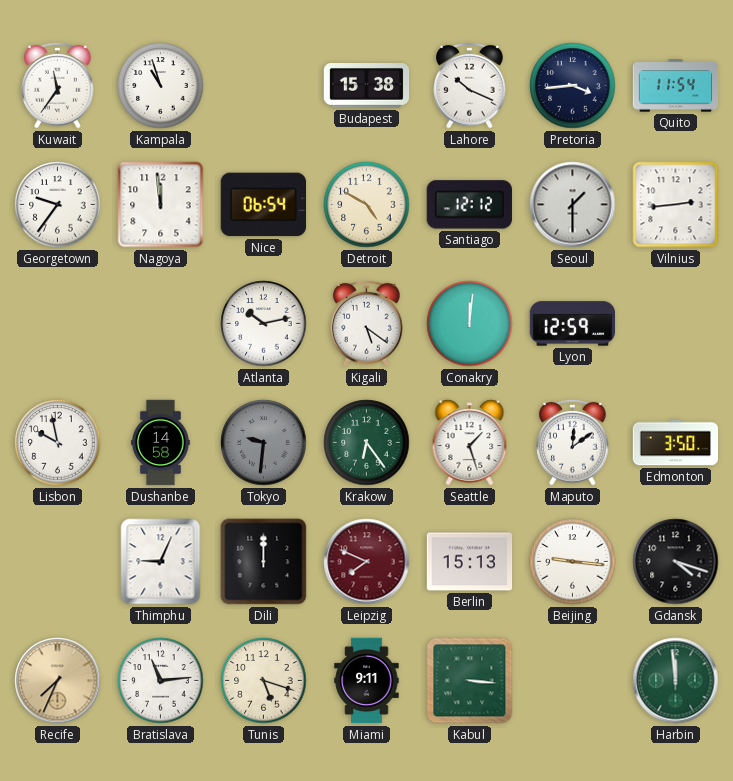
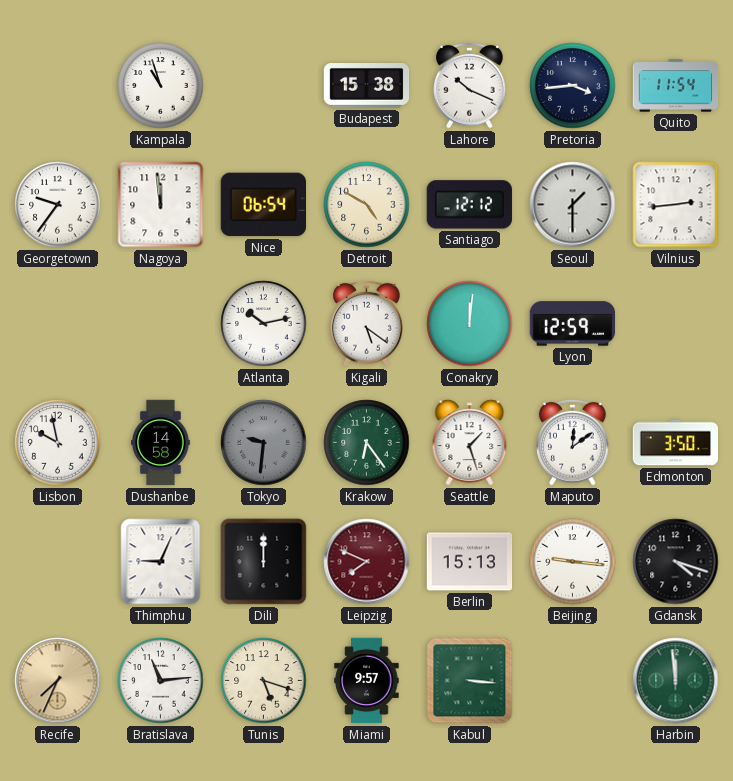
Kuwait: 11:36 -> none (58, 85)
Miami: 9:11 -> 9:57 (367, 681)
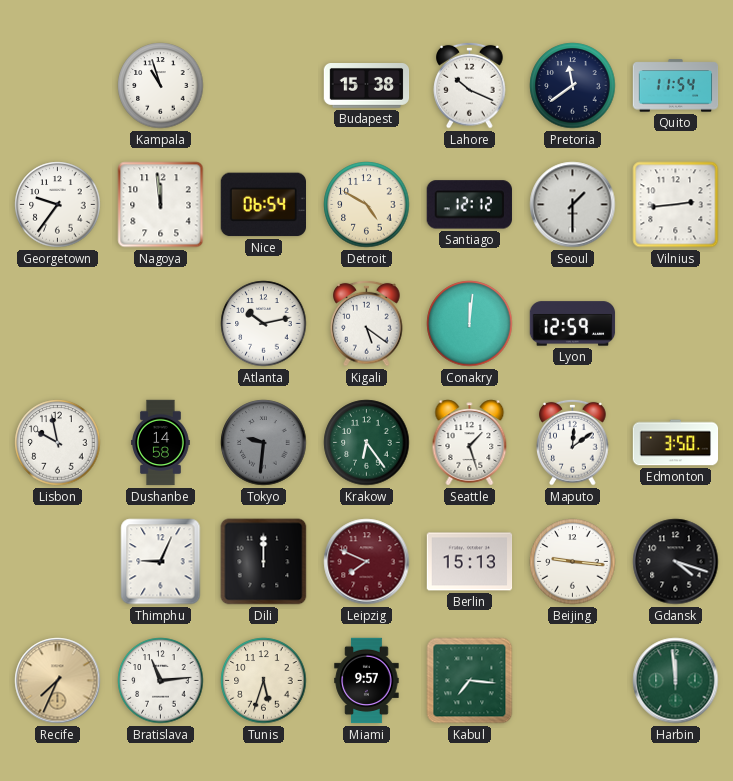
Pretoria: 3:44 -> 11:39 (573, 86)
Tunis: 5:18 -> 5:33 (264, 681)
Kabul: 3:16 -> 7:16 (470, 681)
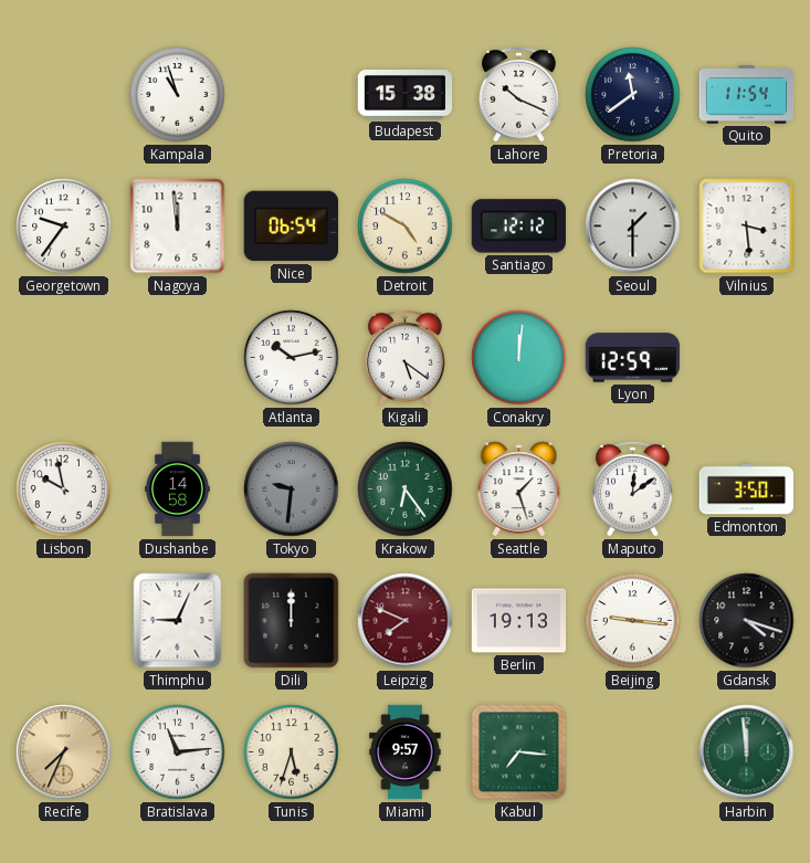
Vilnius: 2:44 -> 3:29 (747, 227)
Berlin: 15:13 -> 19:13 (519, 621)
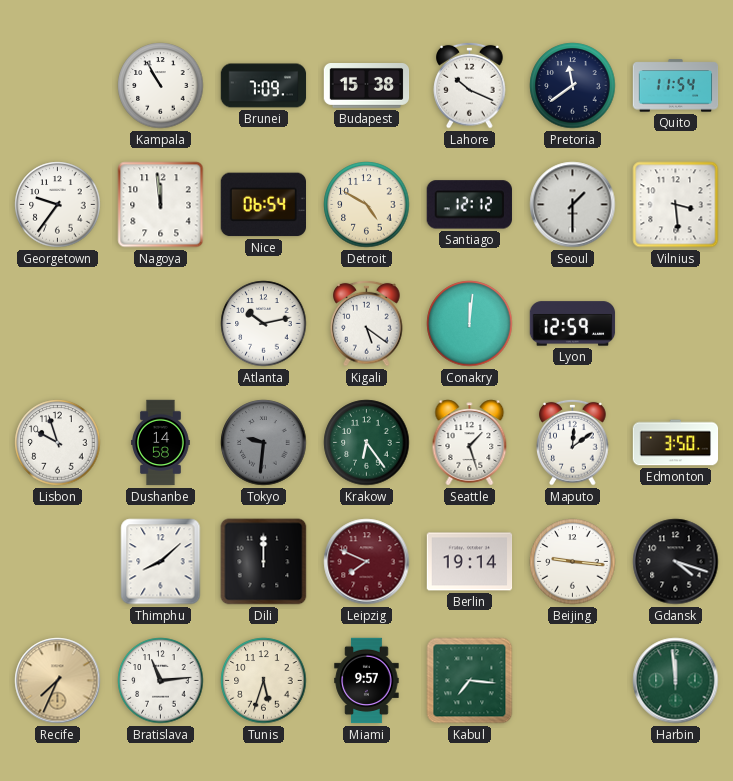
Kampala: 10:57 -> 10:55 (161, 86)
Brunei: none -> 7:09 (264, 86)
Lisbon: 9:58 -> 9:57 (58, 443)
Thimphu: 9:04 -> 8:08 (161, 562)
Berlin: 19:13 -> 19:14 (470, 562)
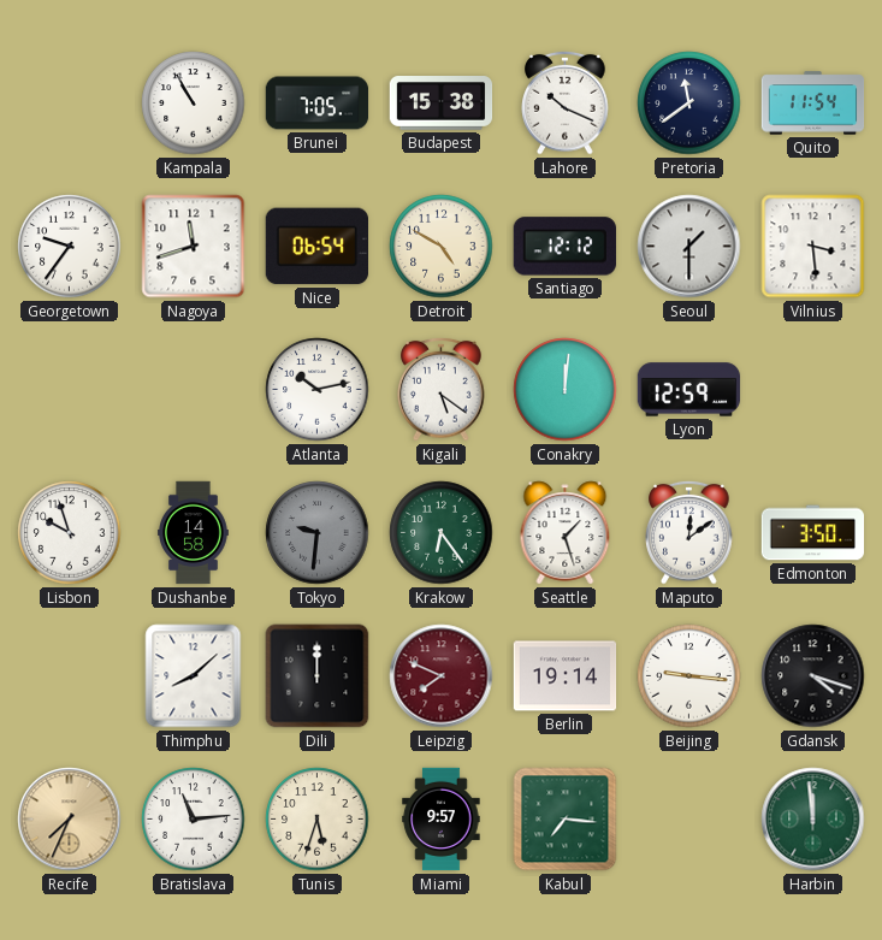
Brunei: 7:09 -> 7:05 (318, 104)
Nagoya: 11:59 -> 11:42 (194, 247)
